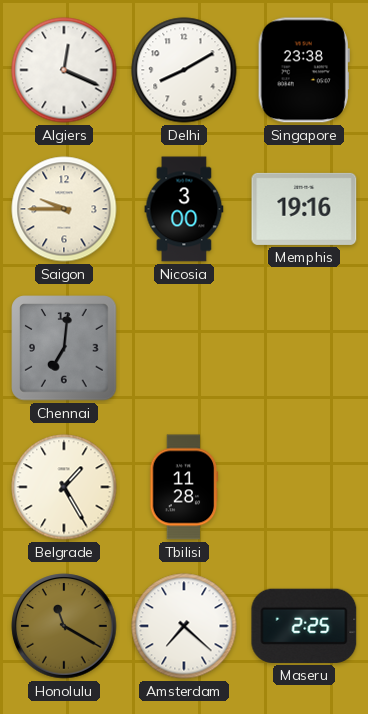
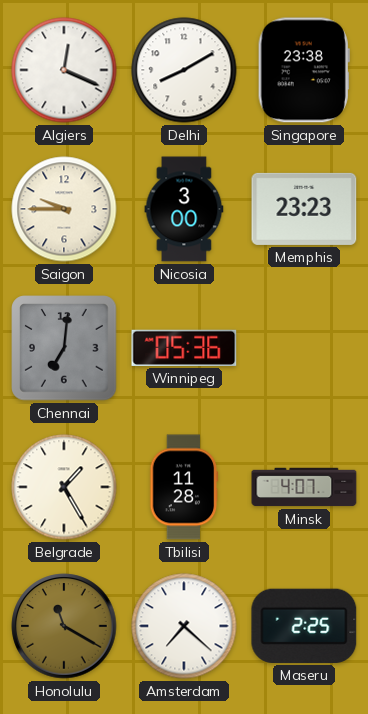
Memphis: 19:16 -> 23:23 (304, 209)
Winnipeg: none -> 05:36 (184, 348)
Minsk: none -> 4:07 (304, 487)
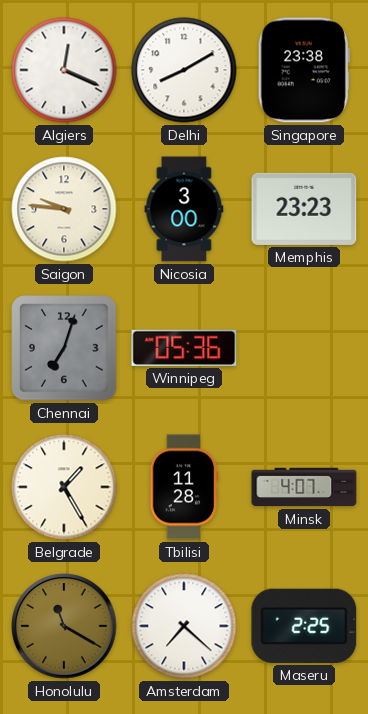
Saigon: 9:45 -> 9:46 (64, 209)
Chennai: 7:01 -> 7:03 (64, 348)
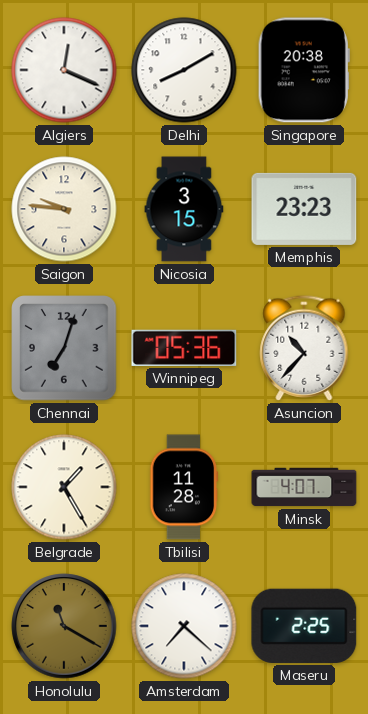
Singapore: 23:38 -> 20:38 (304, 70)
Nicosia: 3:00 -> 3:15 (184, 209)
Asuncion: none -> 10:37 (304, 348)
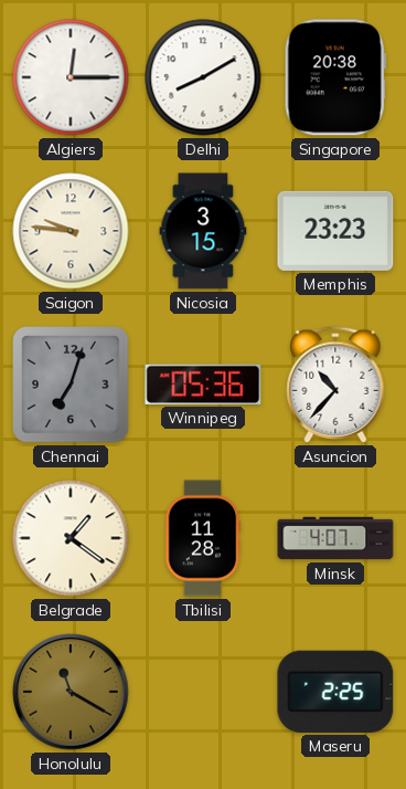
Algiers: 12:19 -> 12:15 (71, 77)
Belgrade: 1:25 -> 1:21 (71, 538)
Amsterdam: 7:22 -> none (184, 626)
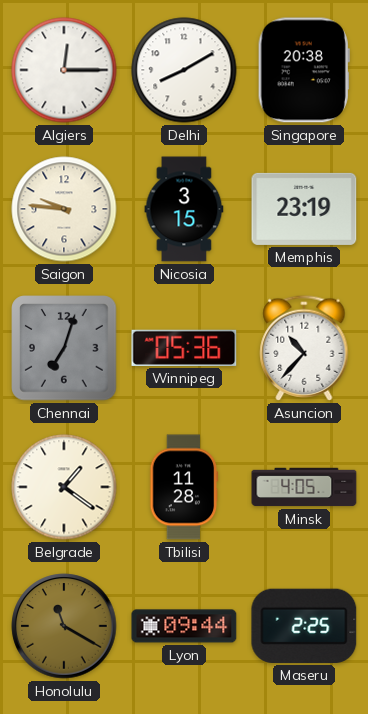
Memphis: 23:23 -> 23:19 (304, 209)
Minsk: 4:07 -> 4:05 (304, 487)
Lyon: none -> 09:44 (184, 626)
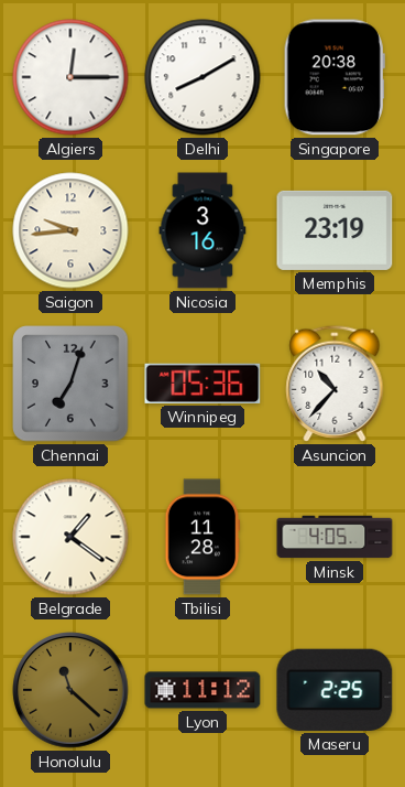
Saigon: 9:46 -> 9:44 (70, 230)
Nicosia: 3:15 -> 3:16 (202, 230)
Honolulu: 11:20 -> 11:22 (70, 690)
Lyon: 09:44 -> 11:12 (202, 690)
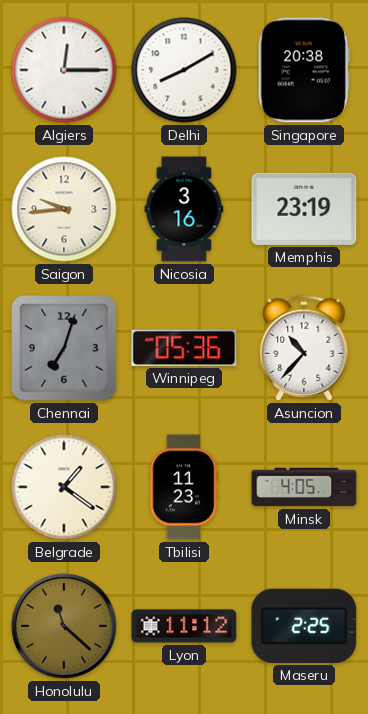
Tbilisi: 11:28 -> 11:23 (184, 487)
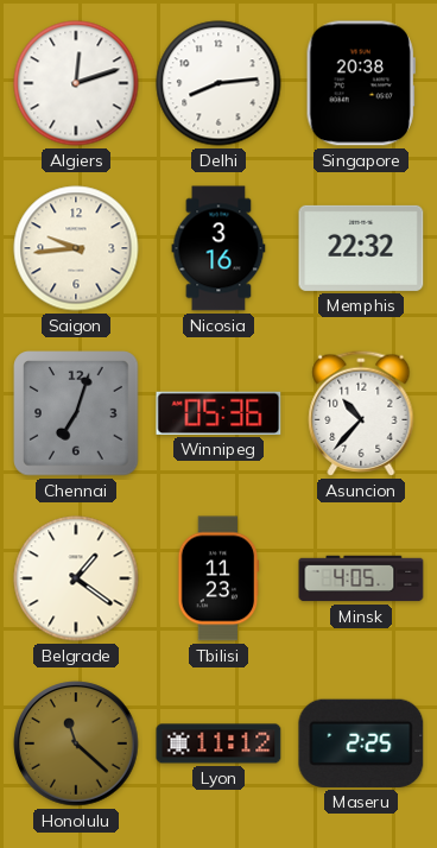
Algiers: 12:15 -> 12:12 (76, 83)
Delhi: 8:10 -> 8:14 (218, 83)
Memphis: 23:19 -> 22:32 (361, 248)
